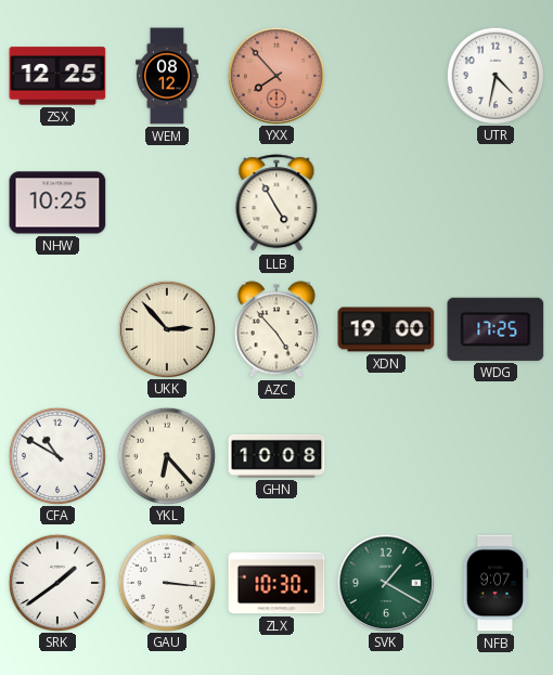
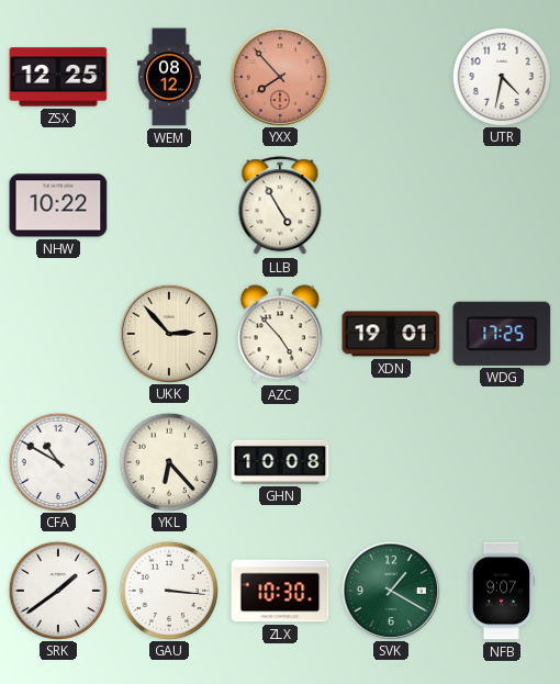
NHW: 10:25 -> 10:22 (58, 205)
XDN: 19:00 -> 19:01 (391, 334)
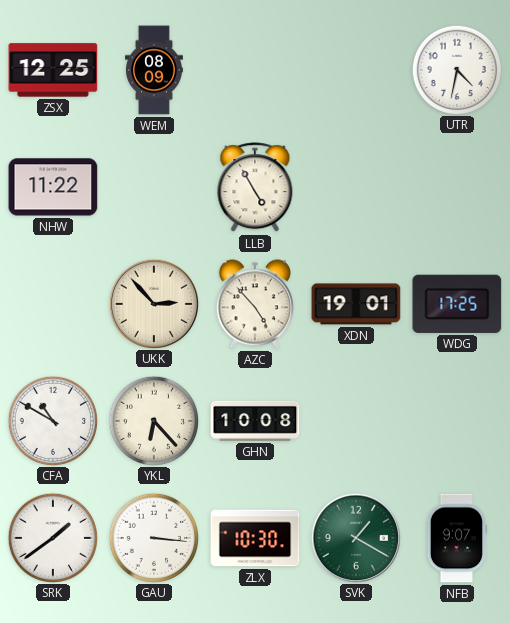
WEM: 08:12 -> 08:09 (155, 70)
YXX: 7:53 -> none (279, 76)
NHW: 10:22 -> 11:22 (53, 187)
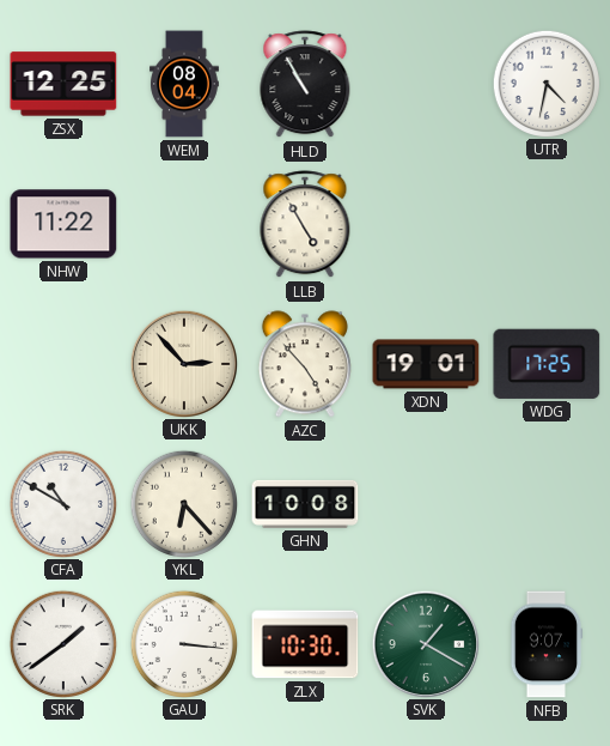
WEM: 08:09 -> 08:04 (185, 84)
HLD: none -> 10:55 (305, 85)
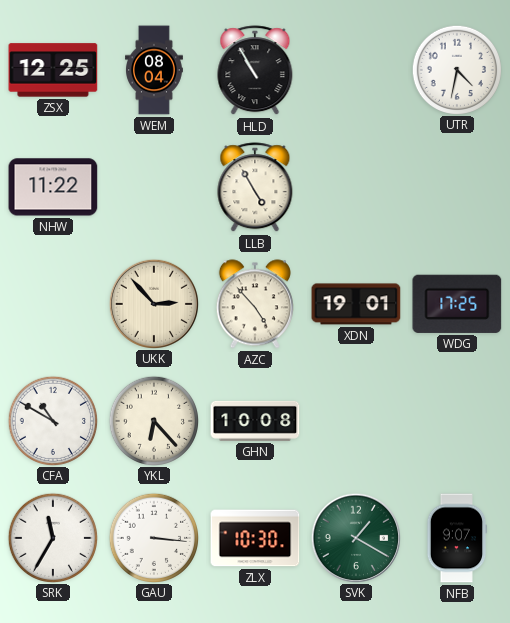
SRK: 1:39 -> 11:35 (52, 537)
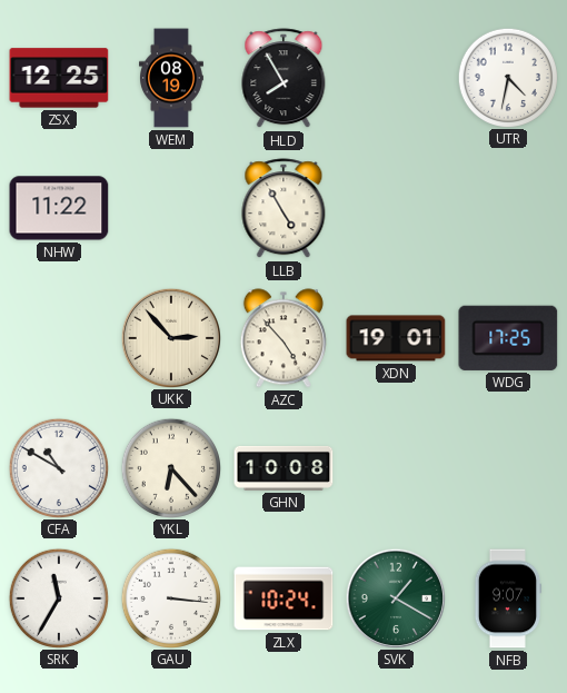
WEM: 08:04 -> 08:19 (172, 78)
HLD: 10:55 -> 7:55 (283, 79)
ZLX: 10:30 -> 10:24 (283, 598)
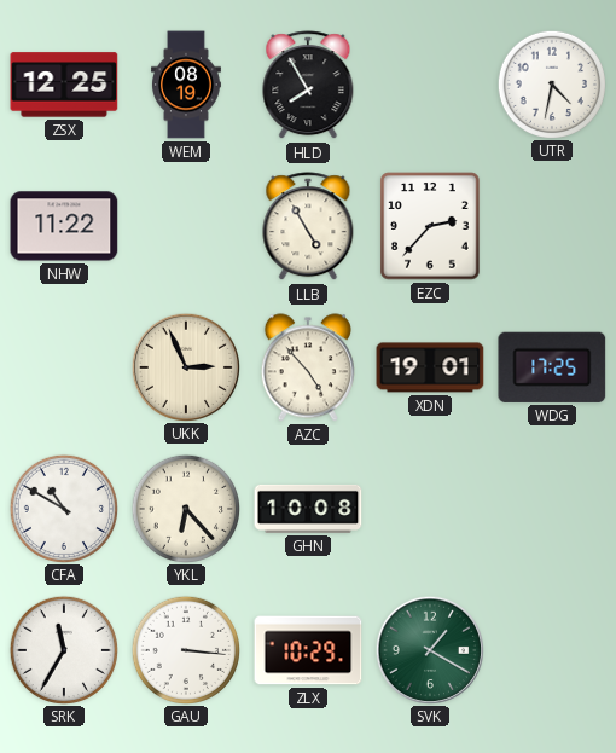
EZC: none -> 2:37 (430, 226)
UKK: 2:53 -> 2:56 (185, 366)
ZLX: 10:24 -> 10:29 (308, 650)
NFB: 9:07 -> none (508, 598)
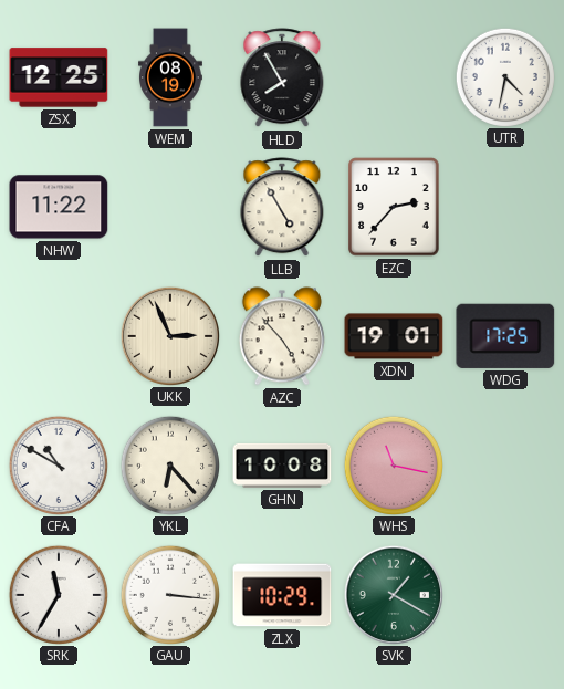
WHS: none -> 11:17 (393, 464)
